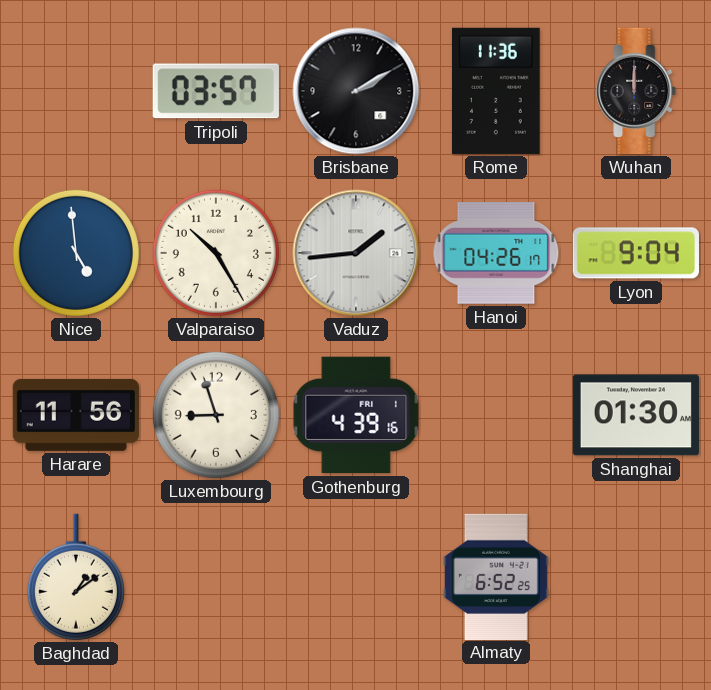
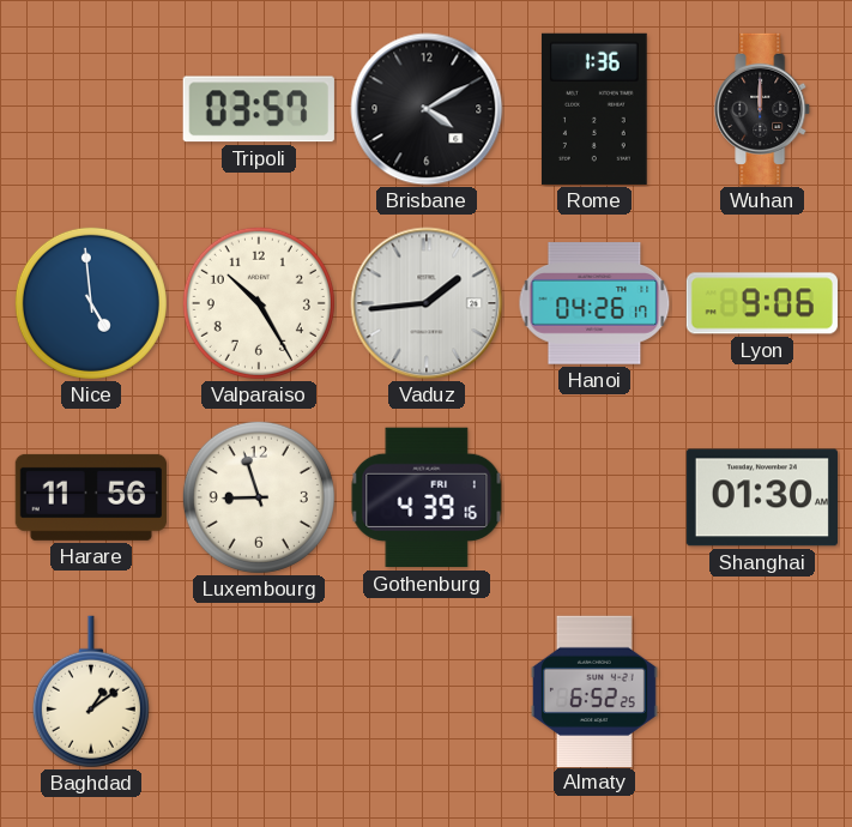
Brisbane: 2:10 -> 4:10 (427, 109)
Rome: 11:36 -> 1:36 (594, 109)
Lyon: 9:04 -> 9:06 (762, 303)
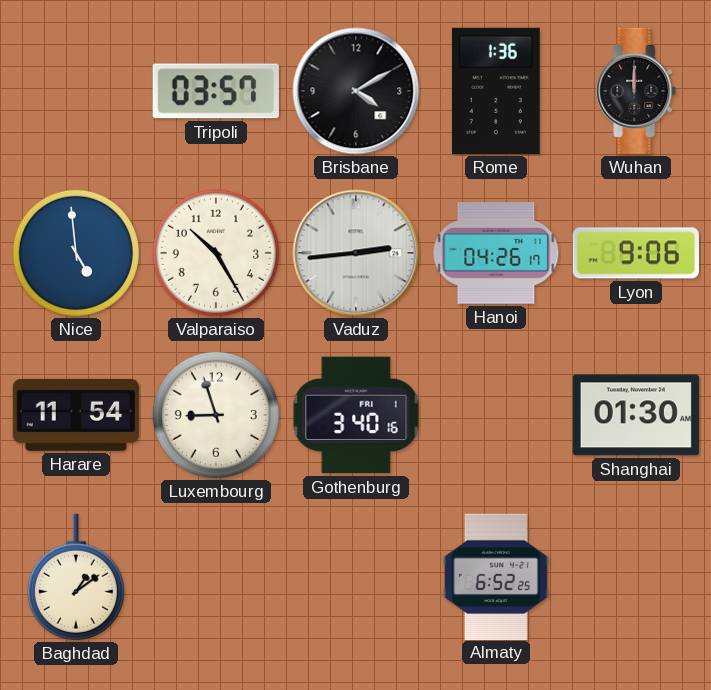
Vaduz: 1:44 -> 2:44 (356, 253)
Harare: 11:56 -> 11:54 (76, 415)
Gothenburg: 4:39 -> 3:40 (356, 415)
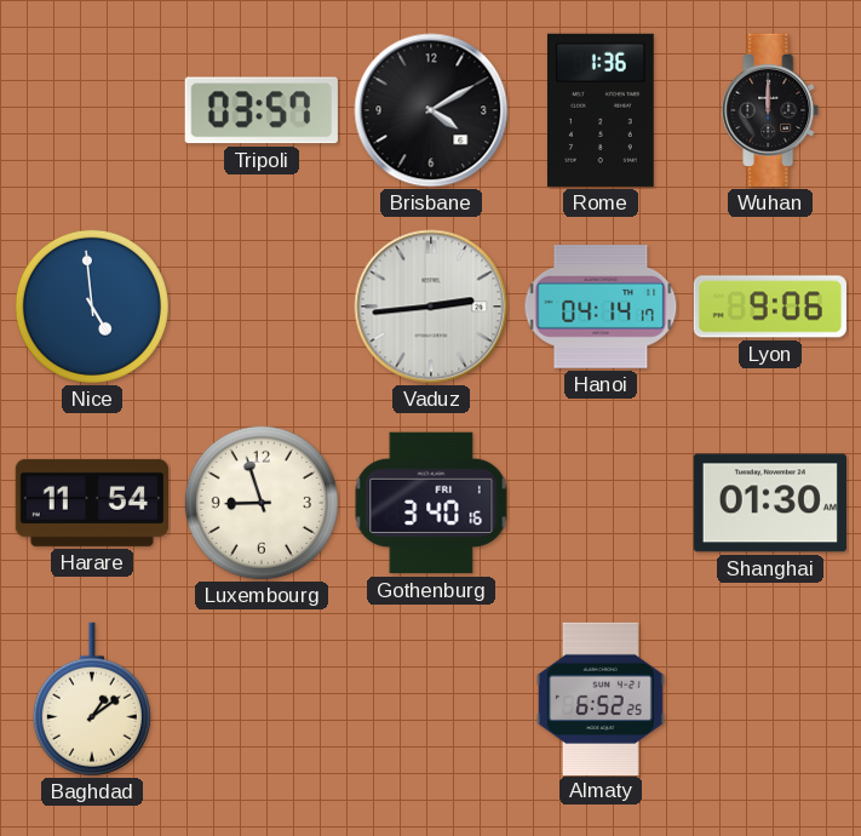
Valparaiso: 10:25 -> none (216, 253)
Hanoi: 04:26 -> 04:14 (601, 308)
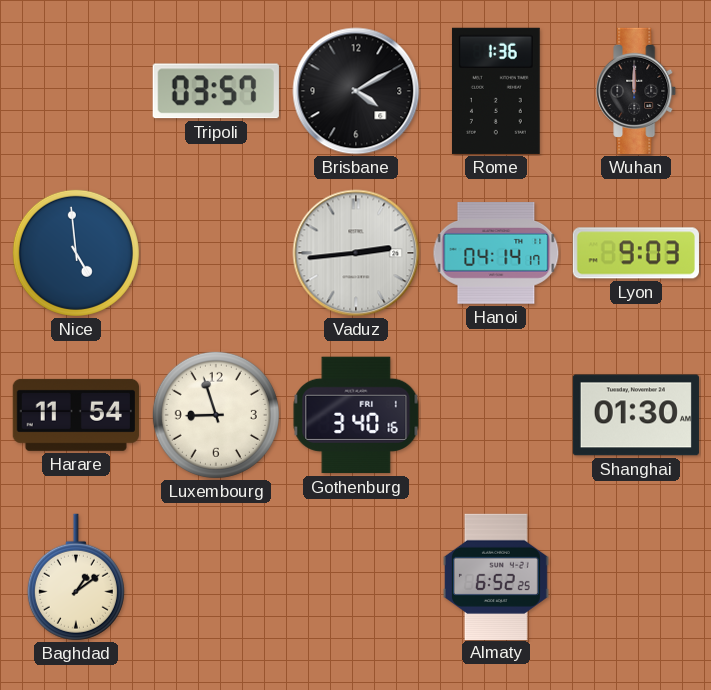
Lyon: 9:06 -> 9:03 (636, 253)
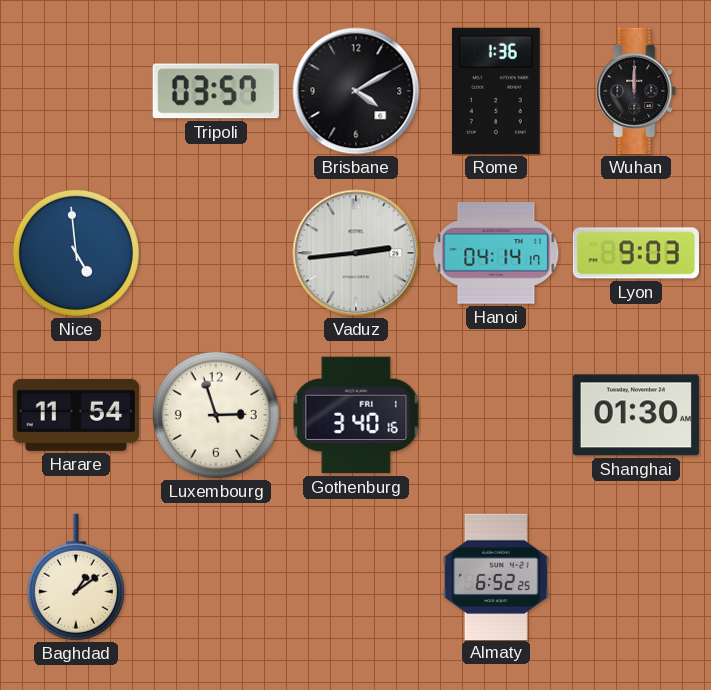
Luxembourg: 8:57 -> 2:57 (216, 415)
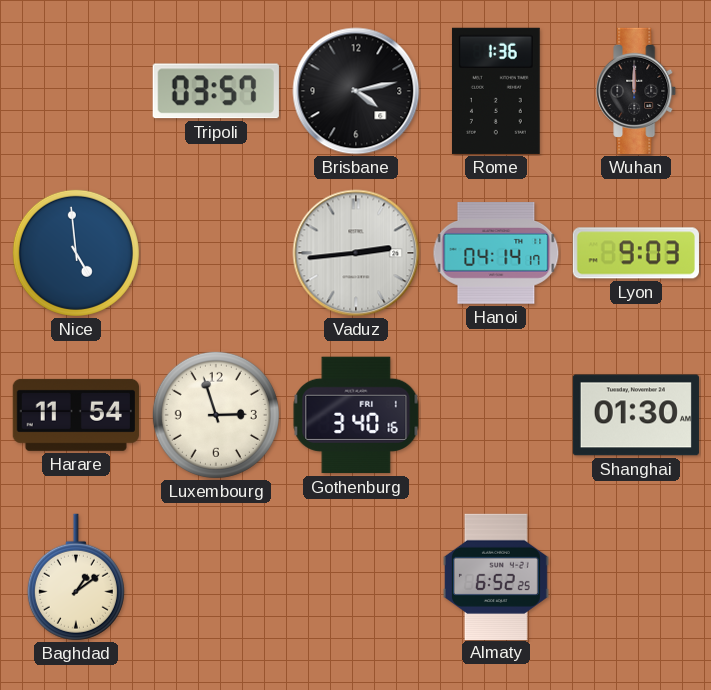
Brisbane: 4:10 -> 4:13 (356, 91)
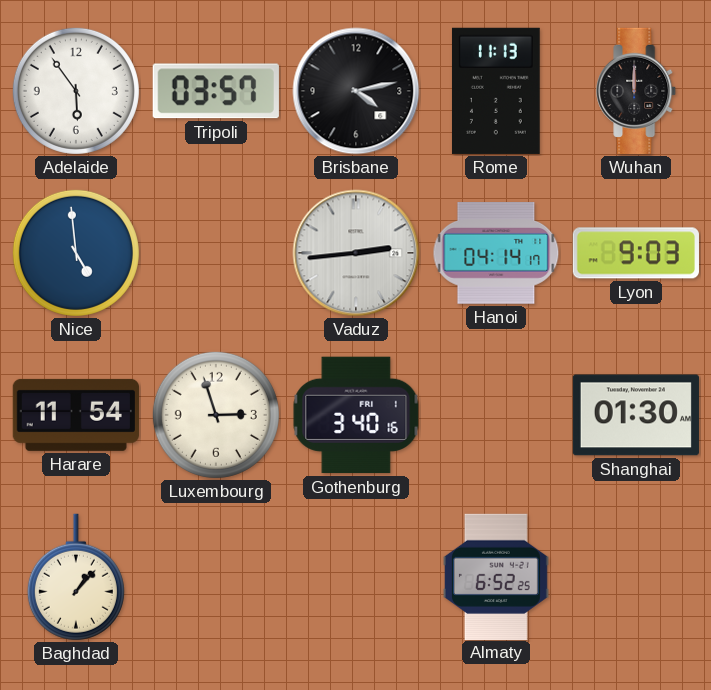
Adelaide: none -> 5:54 (76, 91)
Rome: 1:36 -> 11:13 (496, 91)
Baghdad: 1:09 -> 1:07 (76, 577)
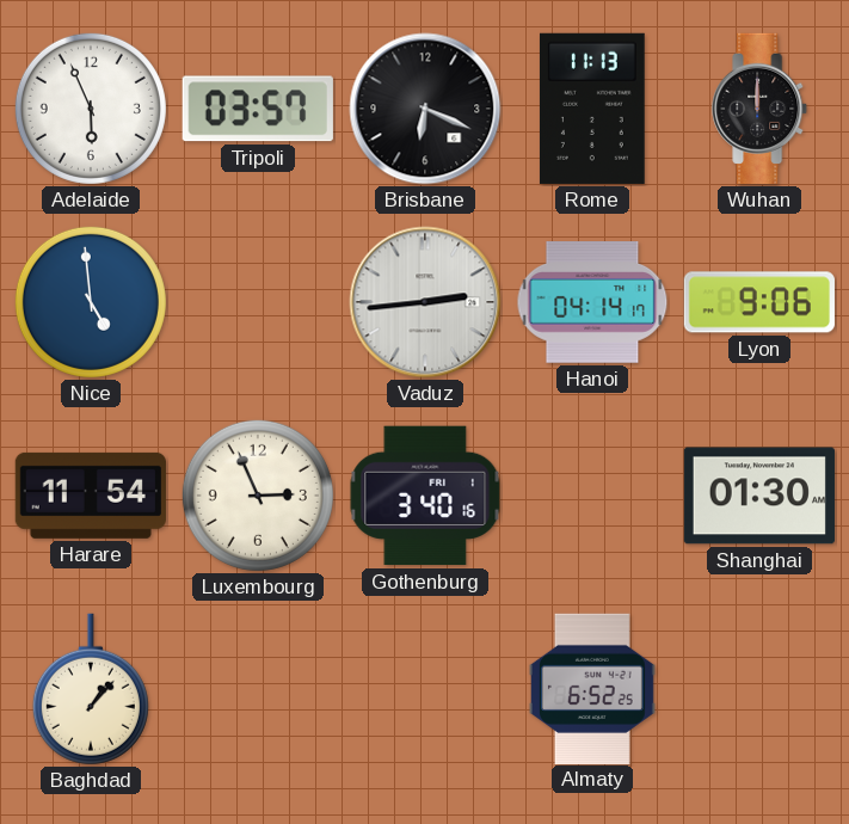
Adelaide: 5:54 -> 5:56 (91, 109)
Brisbane: 4:13 -> 6:19 (425, 109)
Lyon: 9:03 -> 9:06 (759, 302)
Luxembourg: 2:57 -> 2:56 (258, 496)
